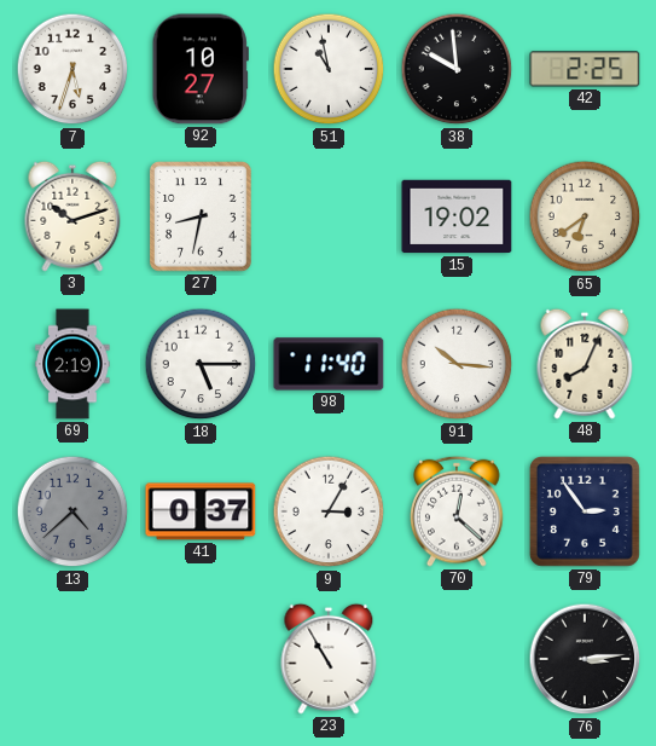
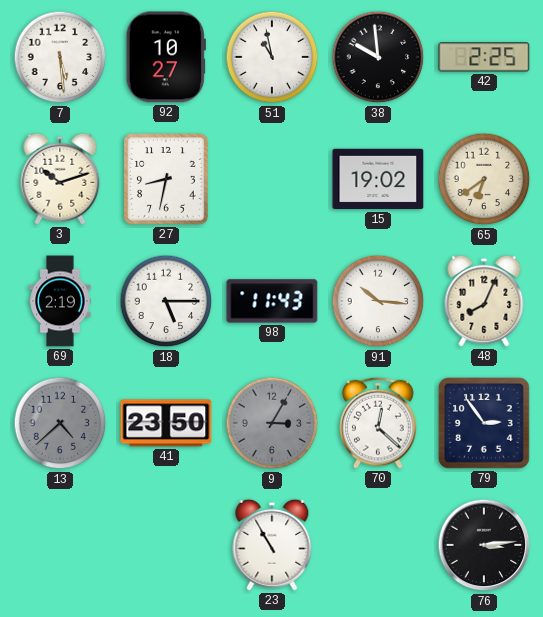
7: 5:33 -> 5:29 (60, 57)
98: 11:40 -> 11:43 (272, 301)
41: 0:37 -> 23:50 (166, 423)
9 dial: white -> grey (272, 423)
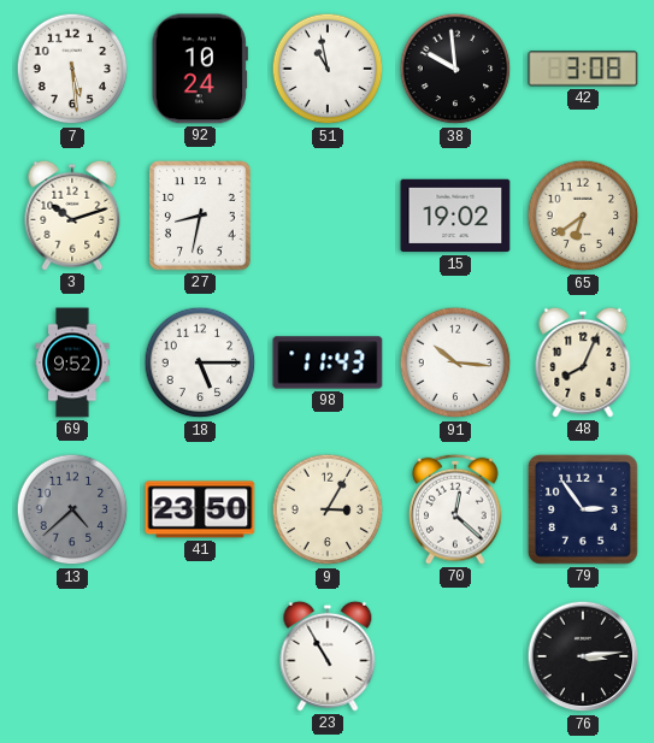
92: 10:27 -> 10:24 (200, 69)
42: 2:25 -> 3:08 (583, 69)
69: 2:19 -> 9:52 (72, 362)
9 dial: grey -> cream (328, 509)
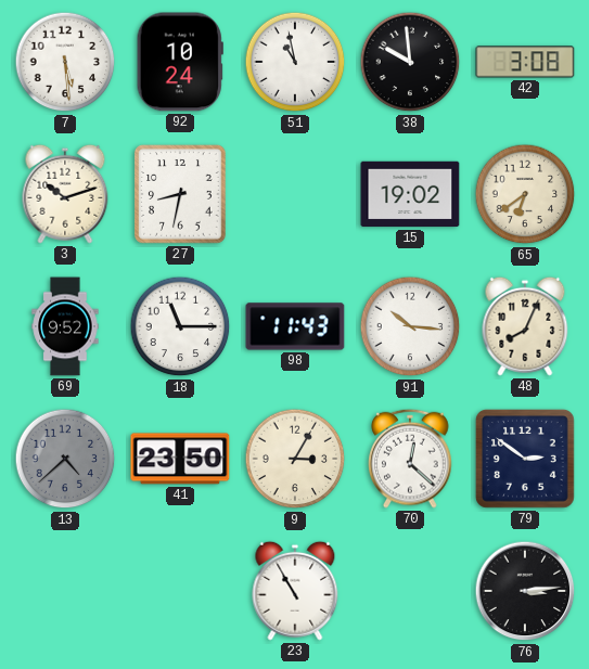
18: 5:15 -> 11:15 (180, 326)
79: 2:54 -> 2:51 (525, 459)
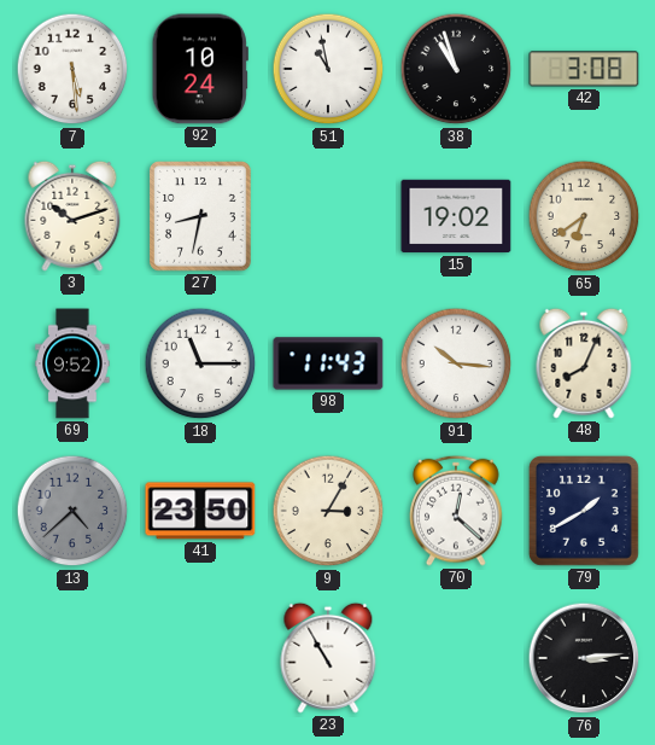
38: 9:59 -> 10:57 (456, 69)
79: 2:51 -> 1:40 (584, 511)
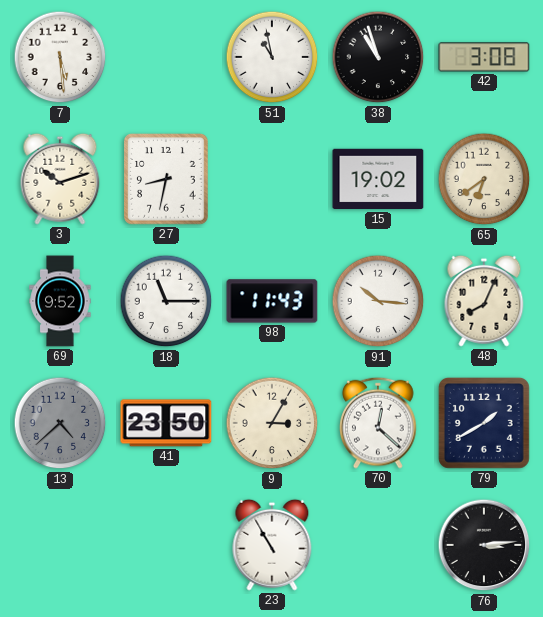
92: 10:24 -> none (200, 69)
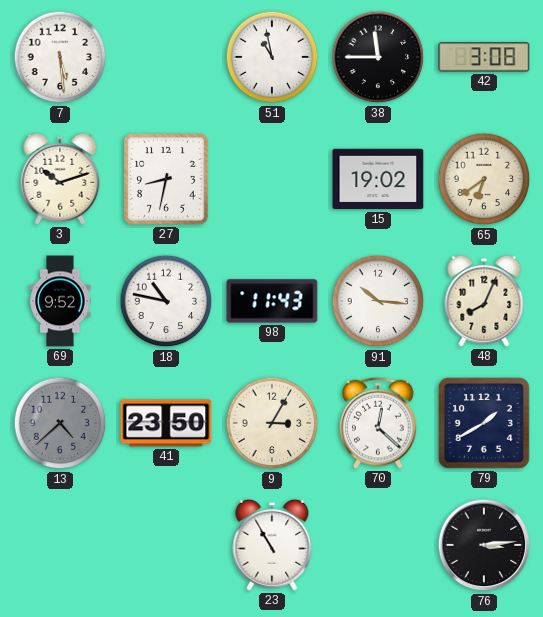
38: 10:57 -> 11:45 (378, 57)
18: 11:15 -> 10:47 (166, 301)
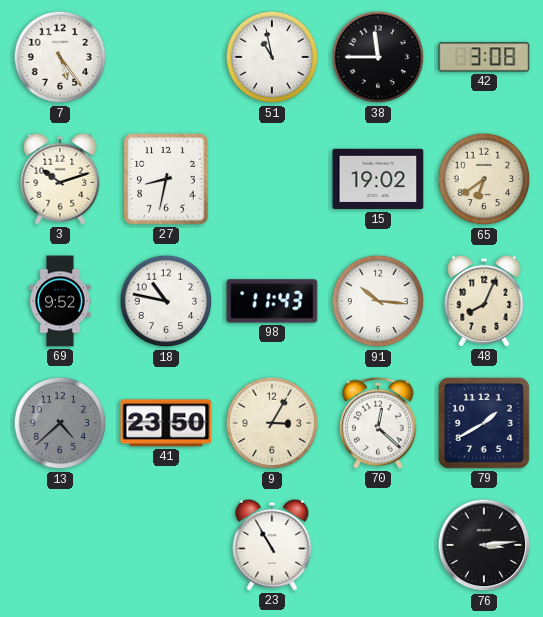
7: 5:29 -> 5:24 (60, 57)
